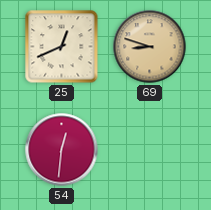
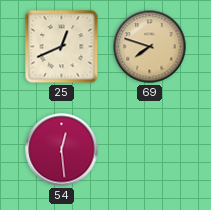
69: 8:48 -> 7:48 (150, 47)
54: 12:31 -> 12:29 (62, 150)
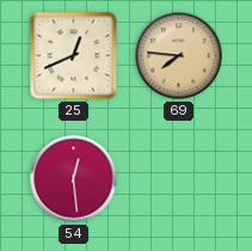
69: 7:48 -> 7:46 (179, 56)
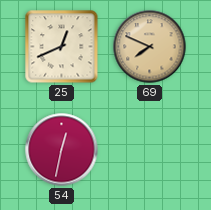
69: 7:46 -> 7:49 (150, 47)
54: 12:29 -> 12:32 (62, 150)
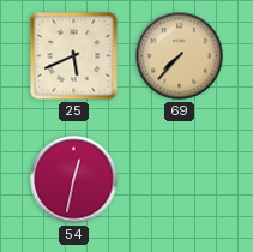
25: 12:41 -> 5:41 (74, 56)
69: 7:49 -> 7:37 (180, 56)
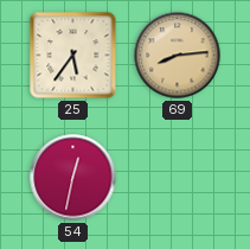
25: 5:41 -> 5:36 (73, 56)
69: 7:37 -> 8:14 (178, 56)
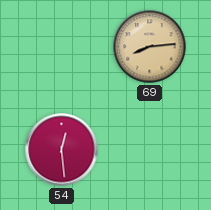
25: 5:36 -> none (73, 56)
54: 12:32 -> 12:29 (62, 150)
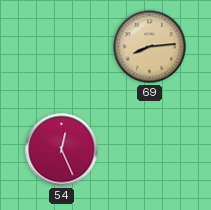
54: 12:29 -> 12:26 (62, 150)
